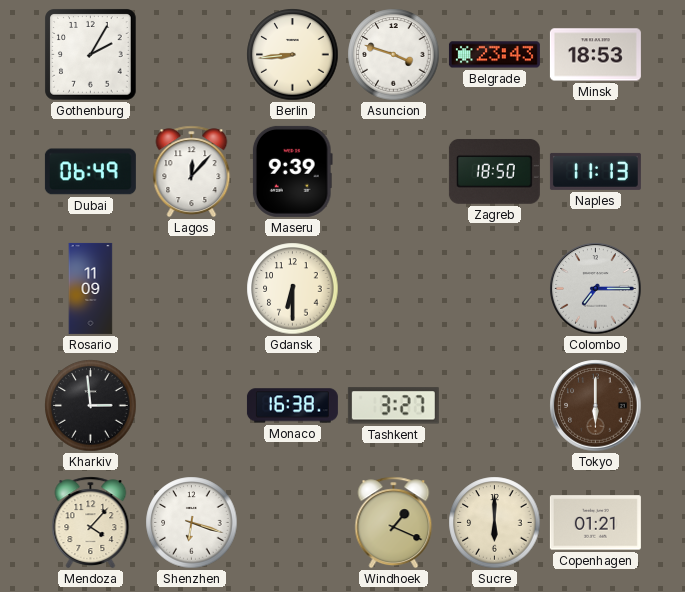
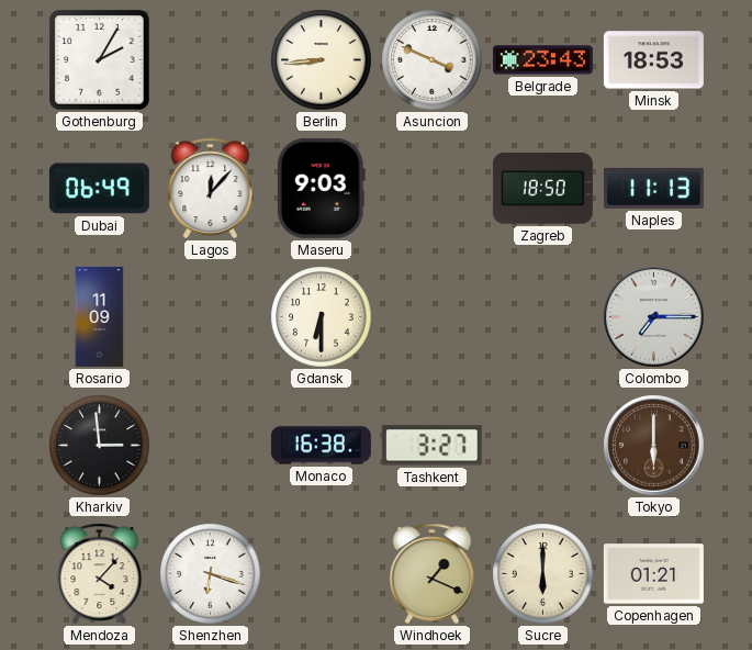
Asuncion: 3:48 -> 3:49 (433, 60)
Maseru: 9:39 -> 9:03 (321, 188)
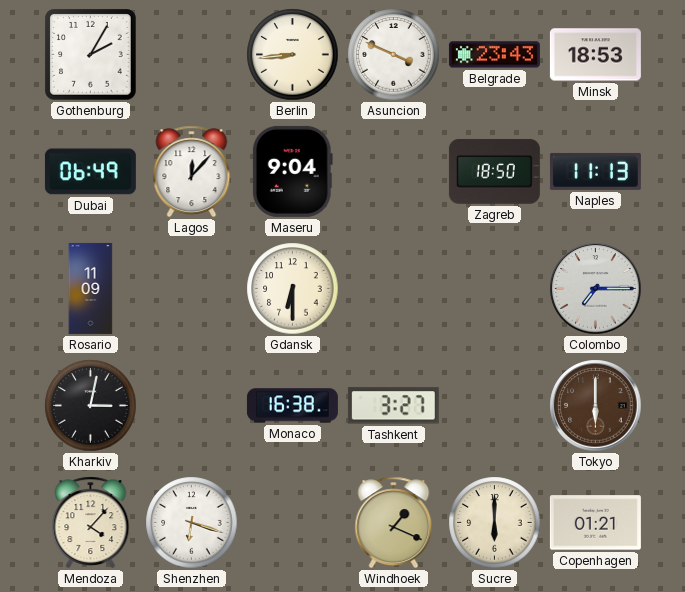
Maseru: 9:03 -> 9:04 (292, 171)
Kharkiv: 2:59 -> 3:02 (91, 406)
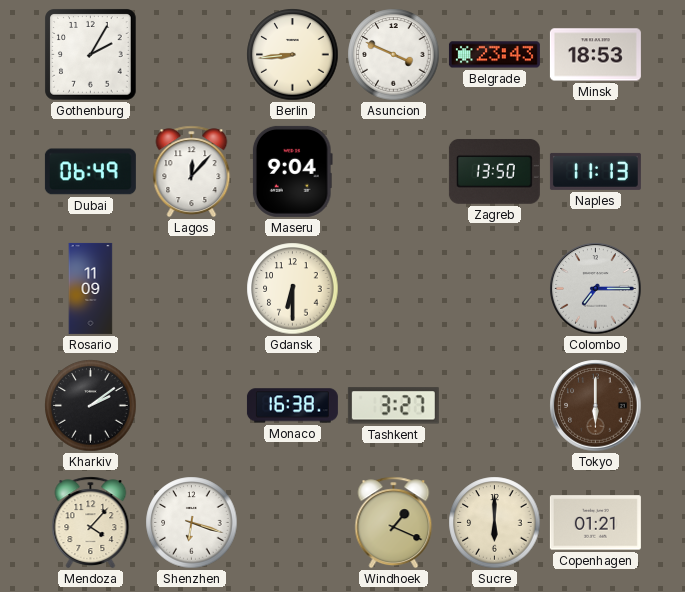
Zagreb: 18:50 -> 13:50 (494, 172)
Kharkiv: 3:02 -> 2:09 (91, 406)
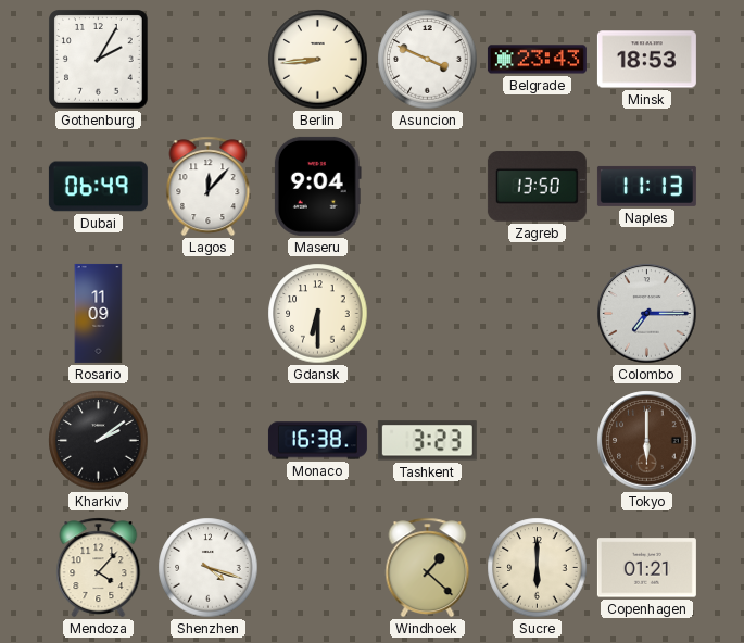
Tashkent: 3:27 -> 3:23 (427, 441)
Shenzhen: 6:18 -> 4:18 (209, 568)
Windhoek: 1:19 -> 1:22 (428, 568)
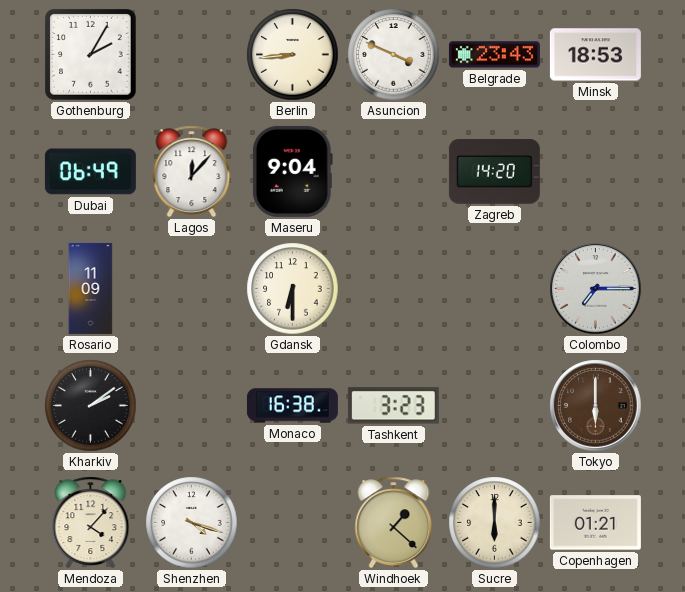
Zagreb: 13:50 -> 14:20 (494, 172)
Naples: 11:13 -> none (646, 186)
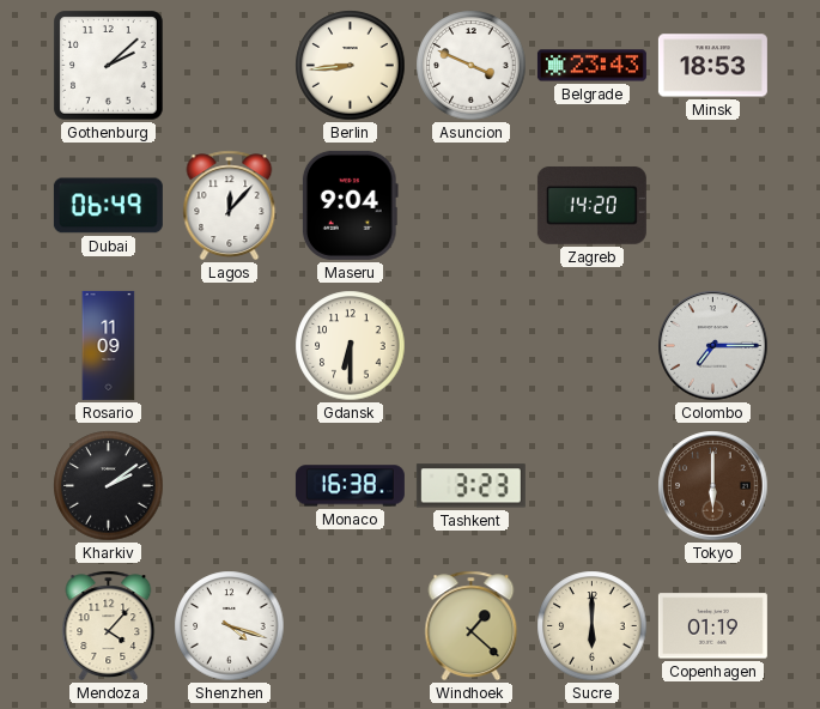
Gothenburg: 2:05 -> 2:08 (109, 66)
Copenhagen: 01:21 -> 01:19 (712, 626)
